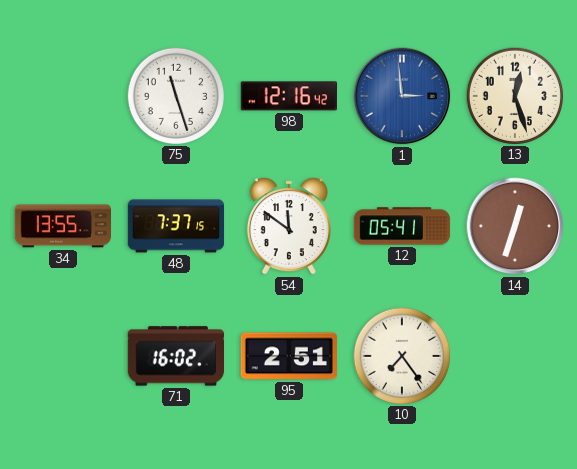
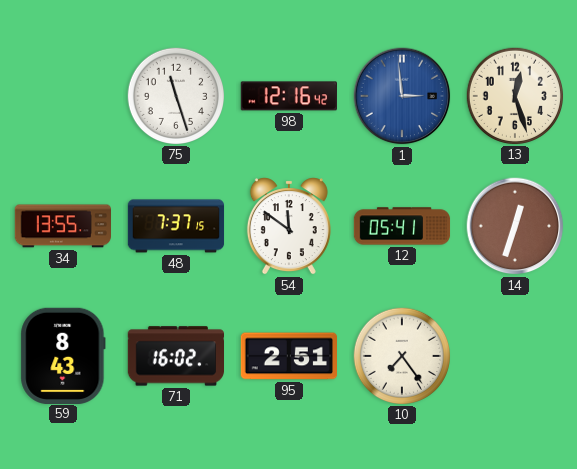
59: none -> 8:43 (63, 355)
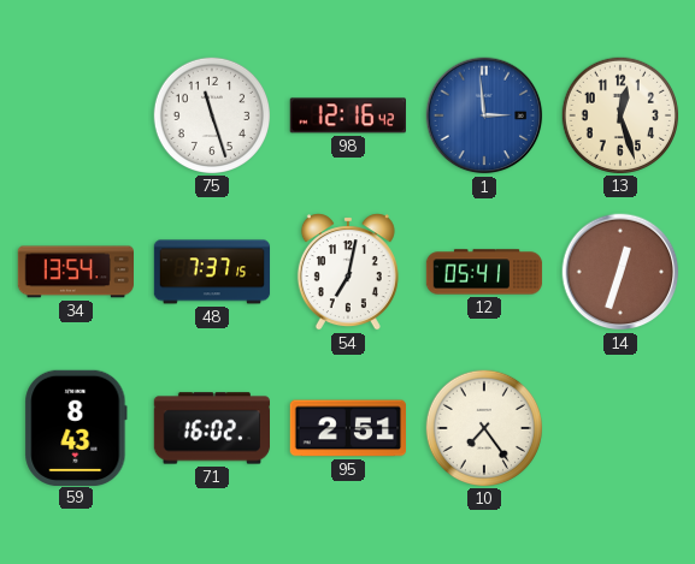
34: 13:55 -> 13:54 (75, 272)
54: 11:51 -> 7:02 (348, 272)
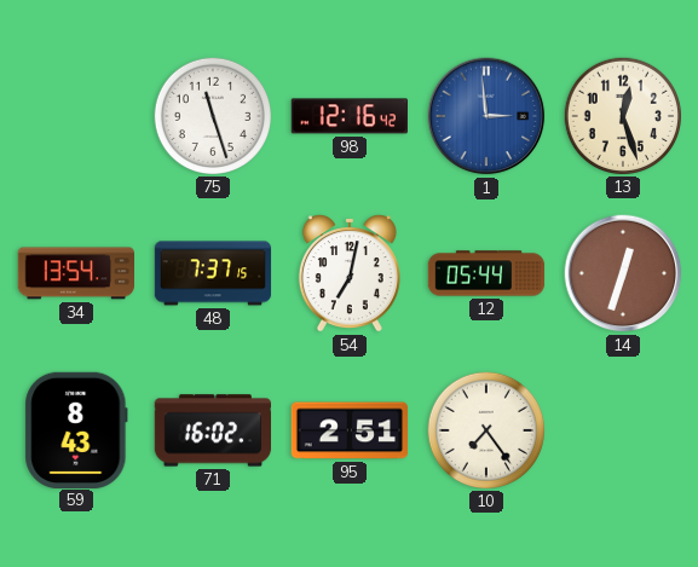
12: 05:41 -> 05:44 (486, 273)
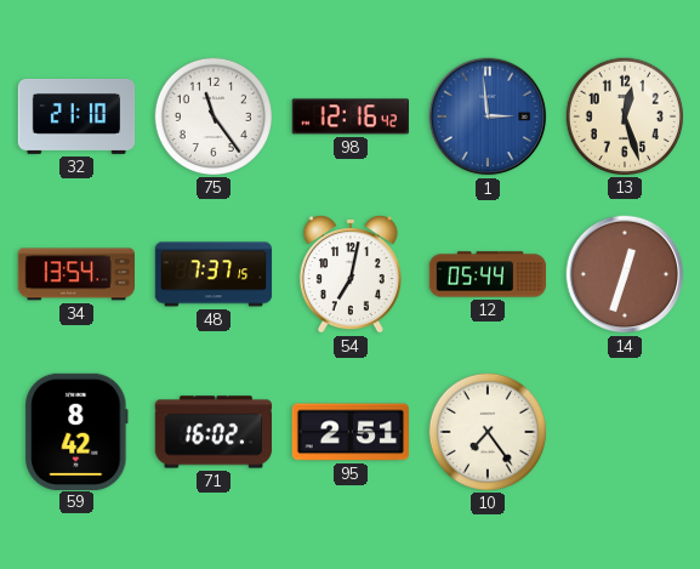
32: none -> 21:10 (76, 116)
75: 11:27 -> 11:24 (212, 115)
59: 8:43 -> 8:42 (76, 431)
